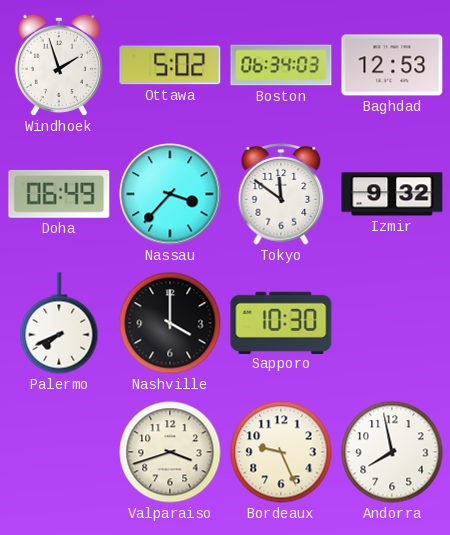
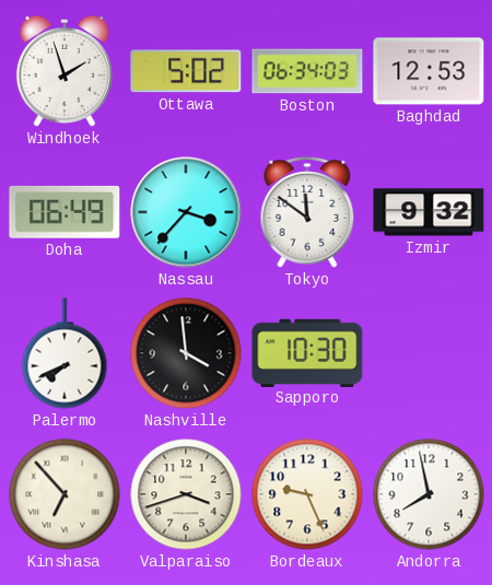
Nashville: 4:00 -> 3:59 (186, 353)
Kinshasa: none -> 6:53 (65, 494)
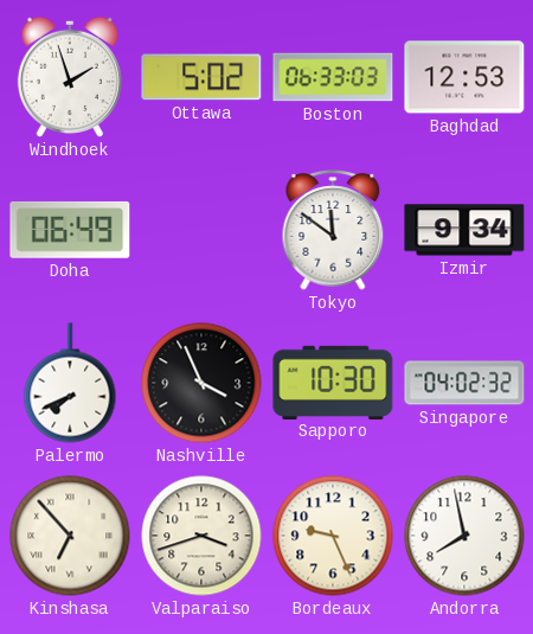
Boston: 06:34 -> 06:33 (333, 77)
Nassau: 3:37 -> none (186, 212)
Izmir: 9:32 -> 9:34 (464, 230)
Nashville: 3:59 -> 3:56 (201, 383)
Singapore: none -> 04:02 (464, 383)
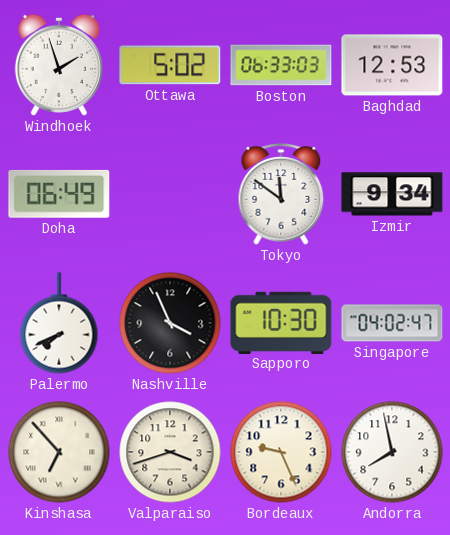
Singapore: 04:02:32 -> 04:02:47 (392, 323)
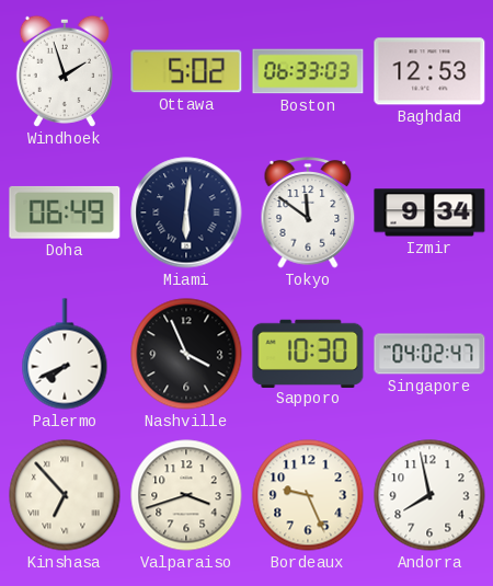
Miami: none -> 6:01 (186, 212)
